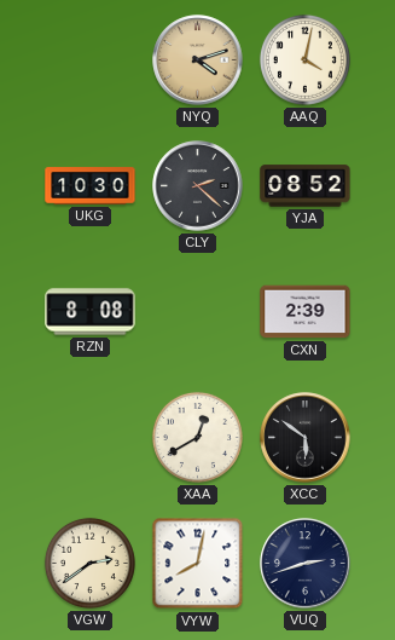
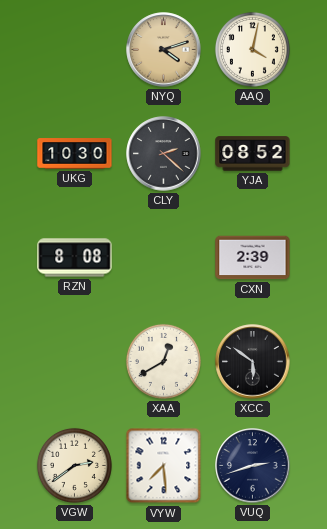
VYW: 8:02 -> 7:29 (164, 466)
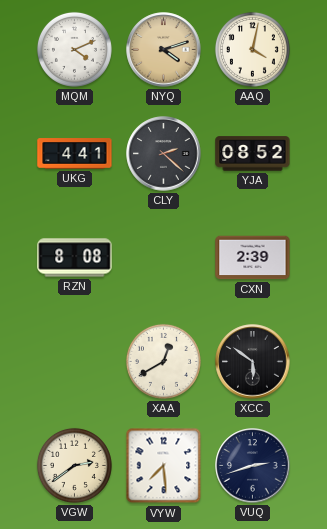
MQM: none -> 4:11 (74, 49)
UKG: 10:30 -> 4:41 (75, 154)
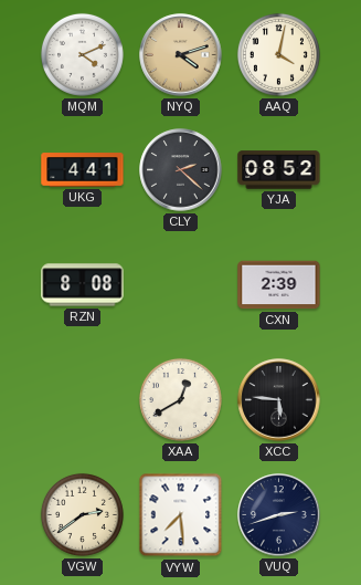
XCC: 5:51 -> 5:46 (279, 400)
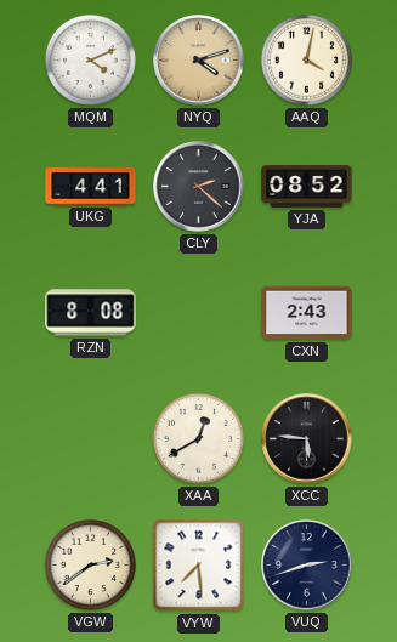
CXN: 2:39 -> 2:43 (307, 313)
